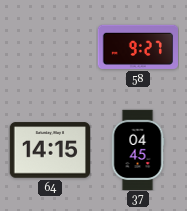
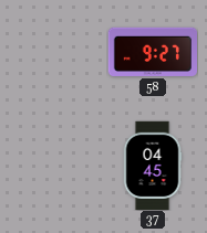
64: 14:15 -> none (49, 150)
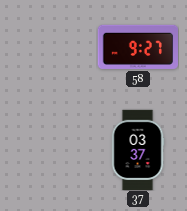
37: 04:45 -> 03:37 (138, 150)
